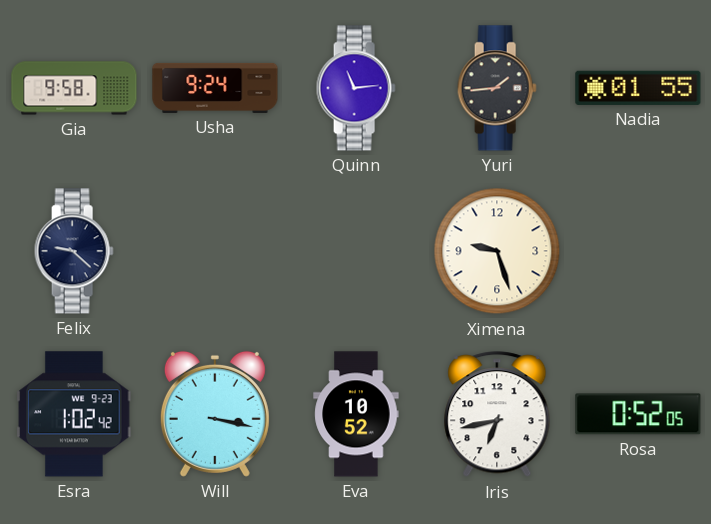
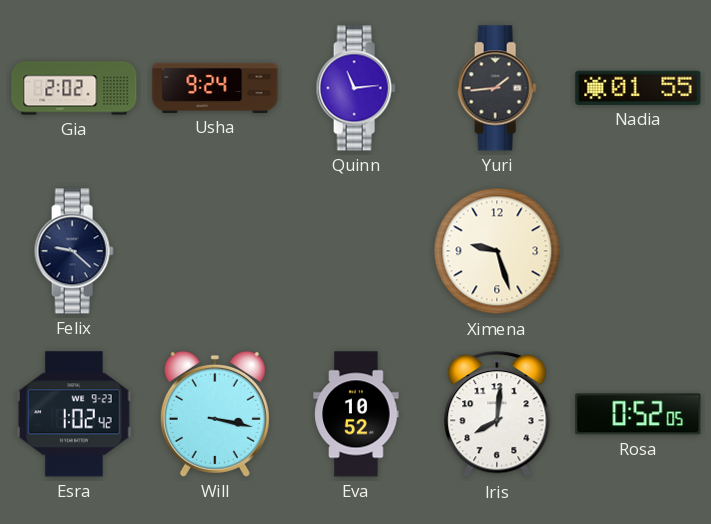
Gia: 9:58 -> 2:02 (74, 88)
Iris: 6:43 -> 8:01 (497, 415)
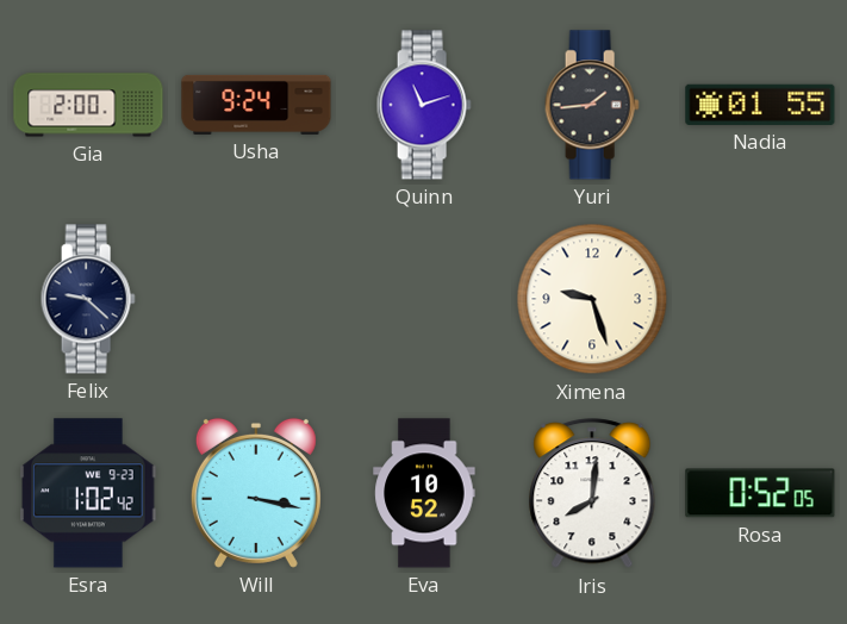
Gia: 2:02 -> 2:00 (88, 105)
Quinn: 11:14 -> 11:12 (424, 105)
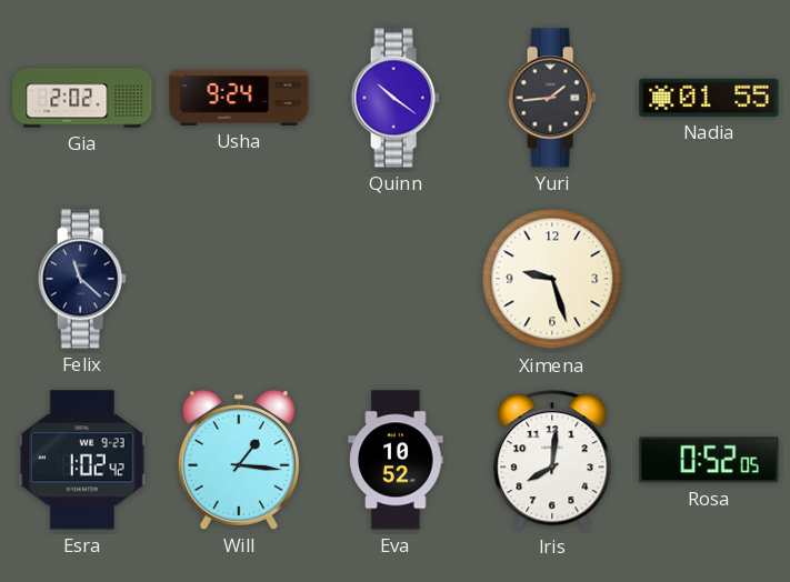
Gia: 2:00 -> 2:02 (82, 98)
Quinn: 11:12 -> 10:21 (396, 98)
Felix: 9:22 -> 11:22 (82, 279)
Will: 3:17 -> 1:16 (239, 460)
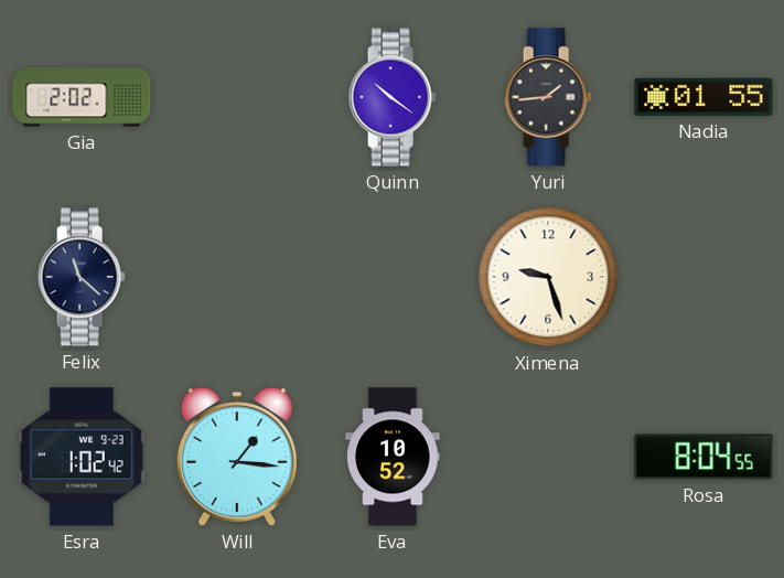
Usha: 9:24 -> none (239, 98)
Iris: 8:01 -> none (552, 461)
Rosa: 0:52 -> 8:04 (704, 457)
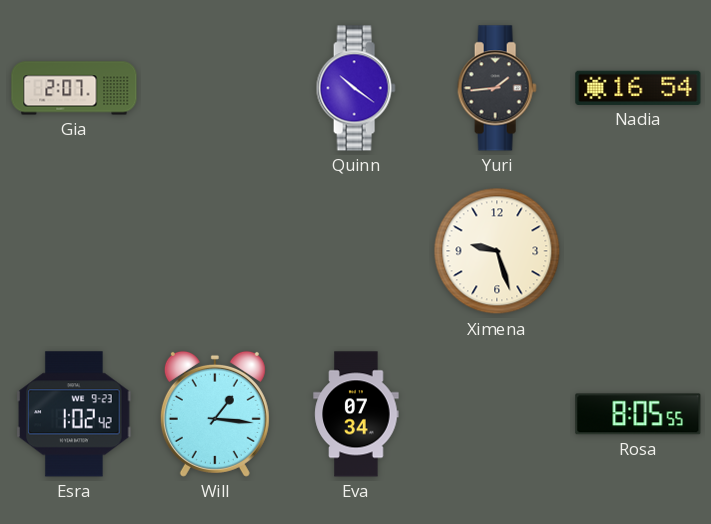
Gia: 2:02 -> 2:07 (74, 88)
Nadia: 01:55 -> 16:54 (638, 88)
Felix: 11:22 -> none (82, 277)
Eva: 10:52 -> 07:34 (356, 414)
Rosa: 8:04 -> 8:05 (638, 414)
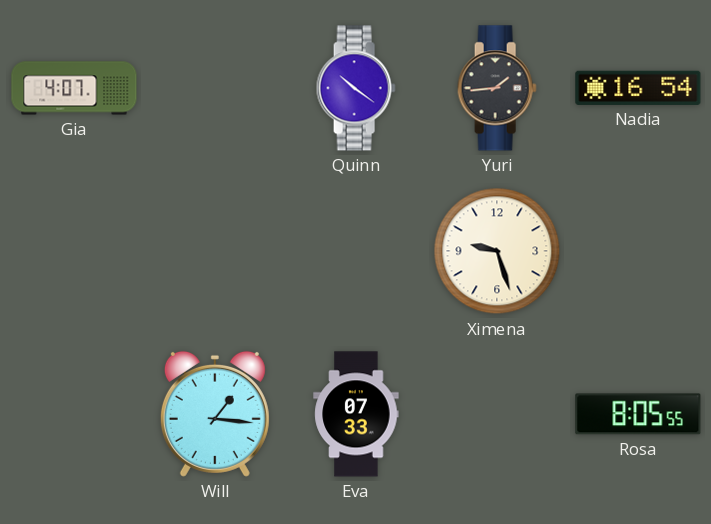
Gia: 2:07 -> 4:07 (74, 88)
Esra: 1:02 -> none (74, 414)
Eva: 07:34 -> 07:33 (356, 414)
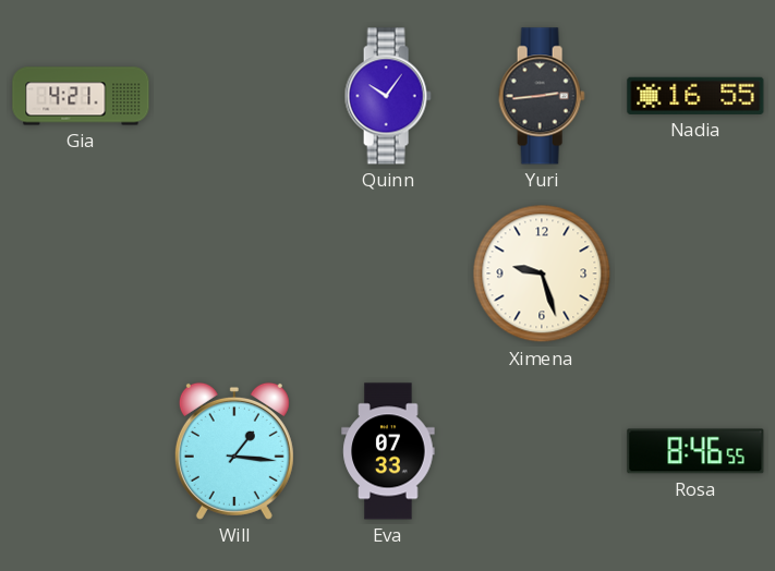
Gia: 4:07 -> 4:21 (81, 96)
Quinn: 10:21 -> 10:06 (388, 96)
Yuri: 1:44 -> 2:44 (542, 96)
Nadia: 16:54 -> 16:55 (695, 96)
Rosa: 8:05 -> 8:46 (695, 451)
